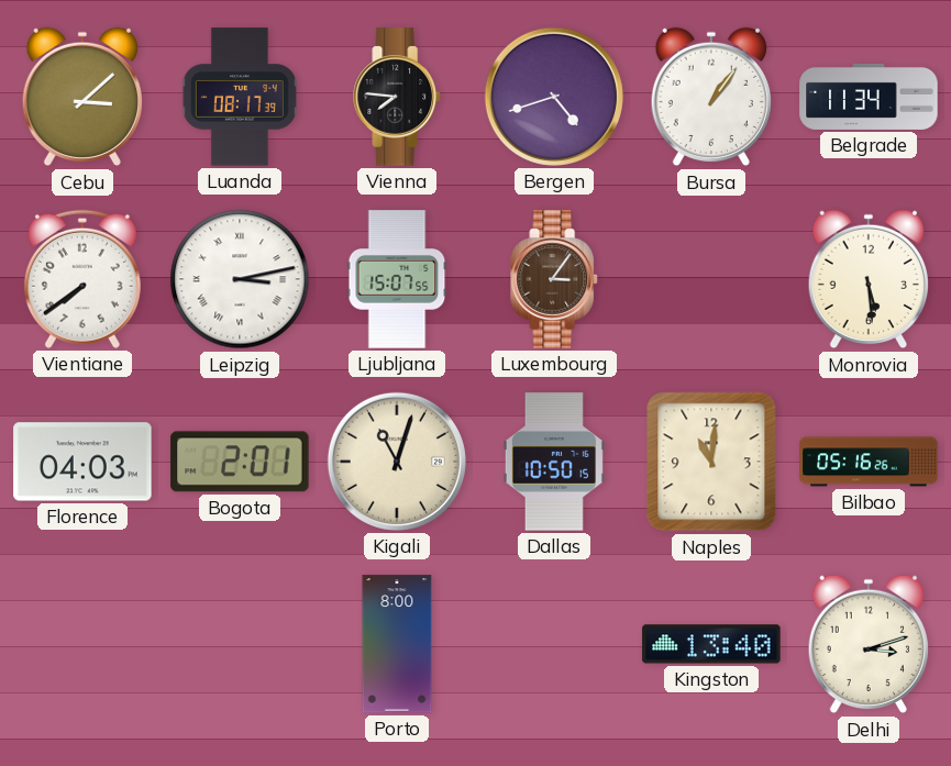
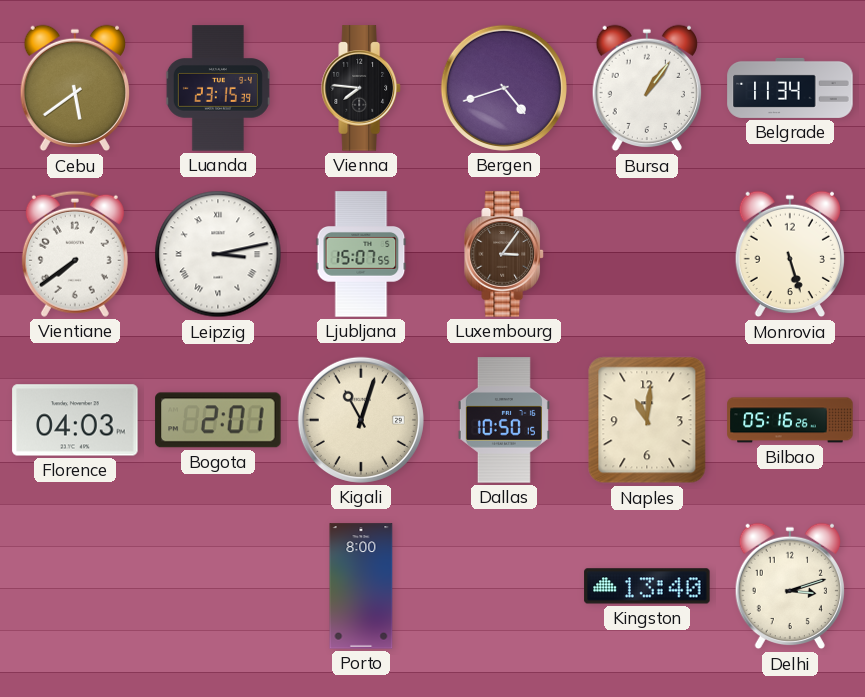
Cebu: 3:08 -> 5:39 (75, 88)
Luanda: 08:17 -> 23:15 (218, 88)
Monrovia: 5:29 -> 5:27 (790, 254)
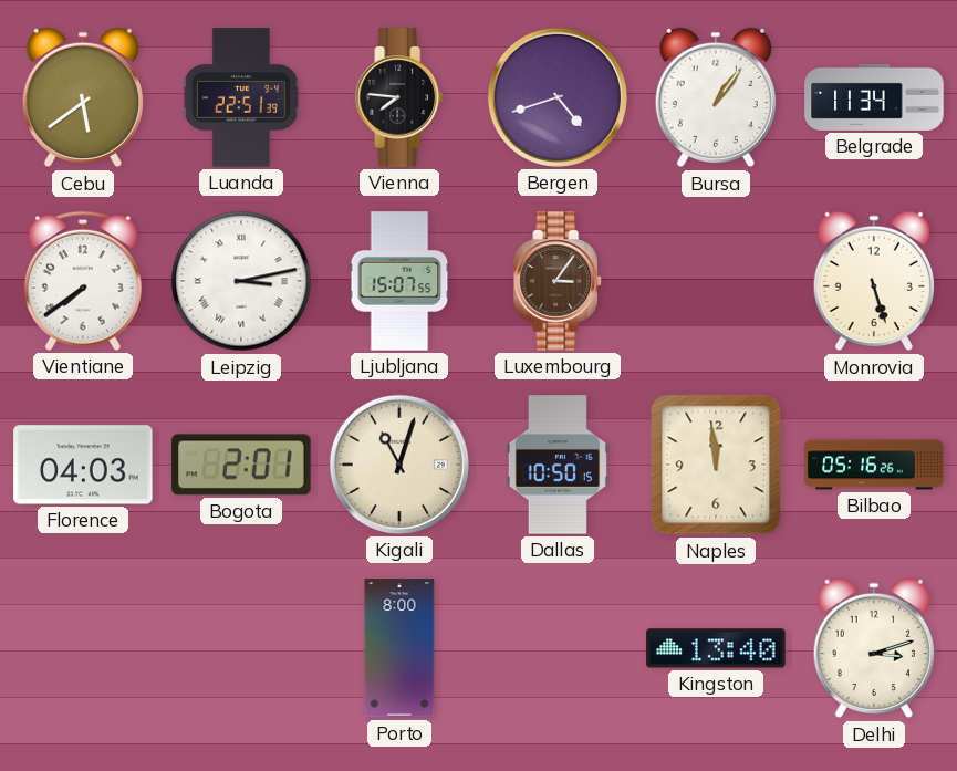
Luanda: 23:15 -> 22:51 (241, 97)
Naples: 11:01 -> 11:59 (716, 465)
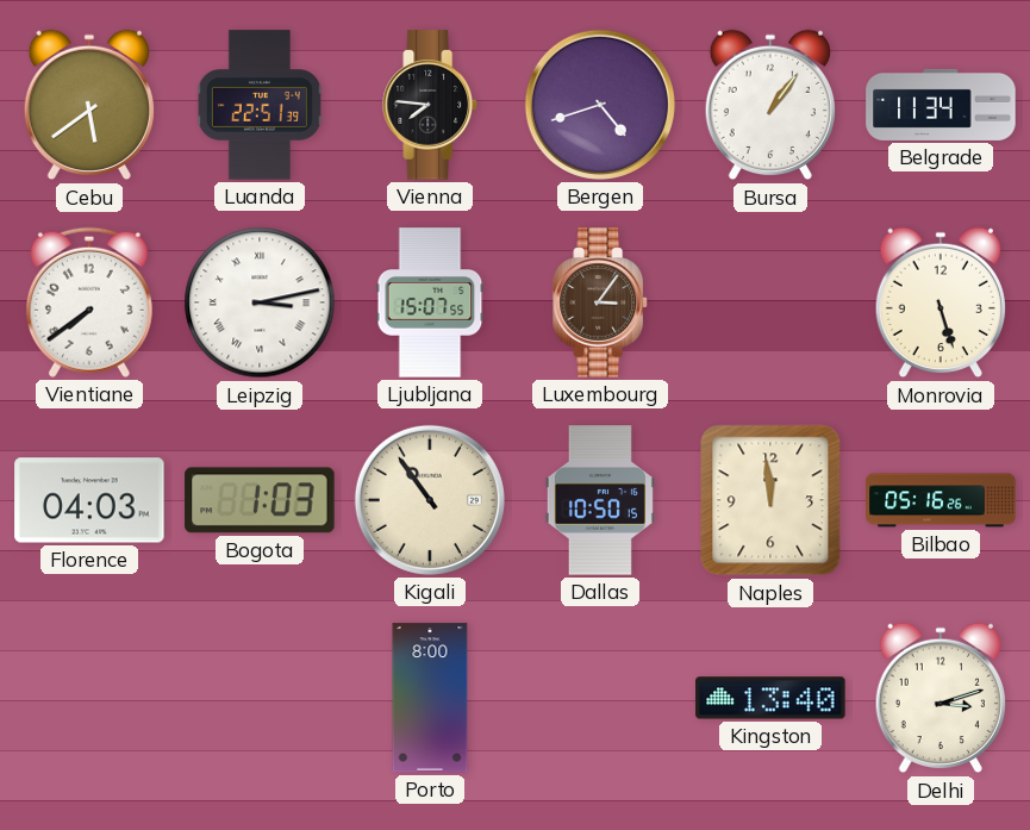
Bogota: 2:01 -> 1:03 (260, 500)
Kigali: 11:03 -> 10:54 (430, 500)
